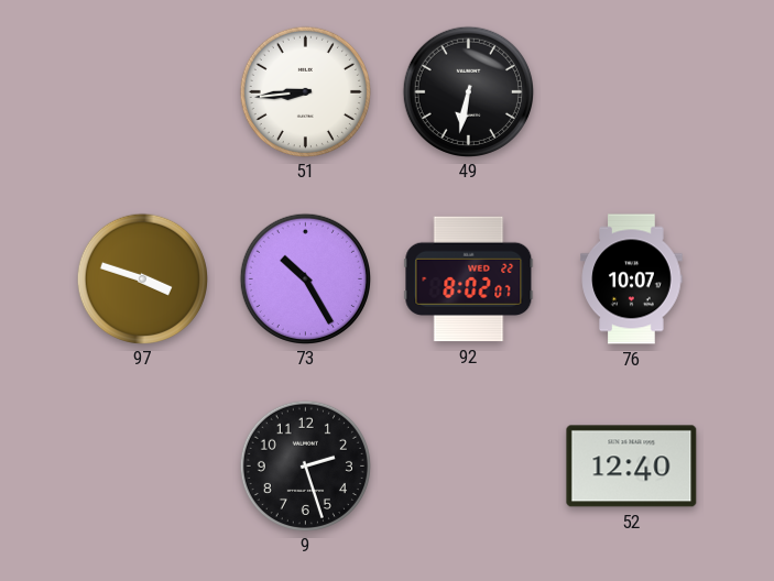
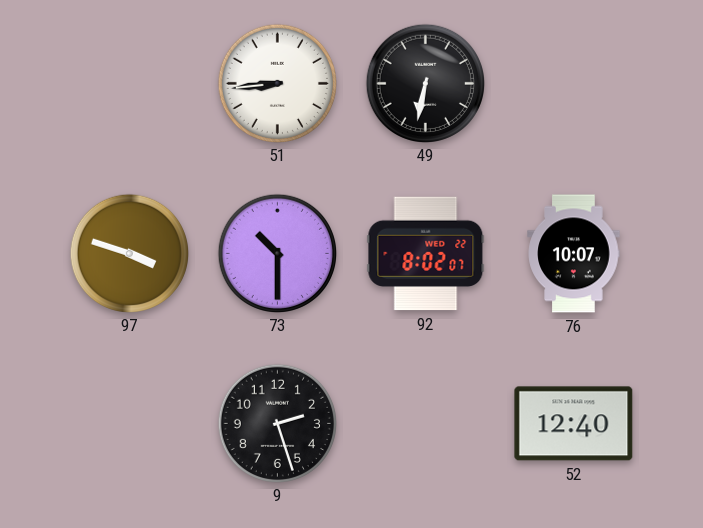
73: 10:25 -> 10:30 (277, 253)
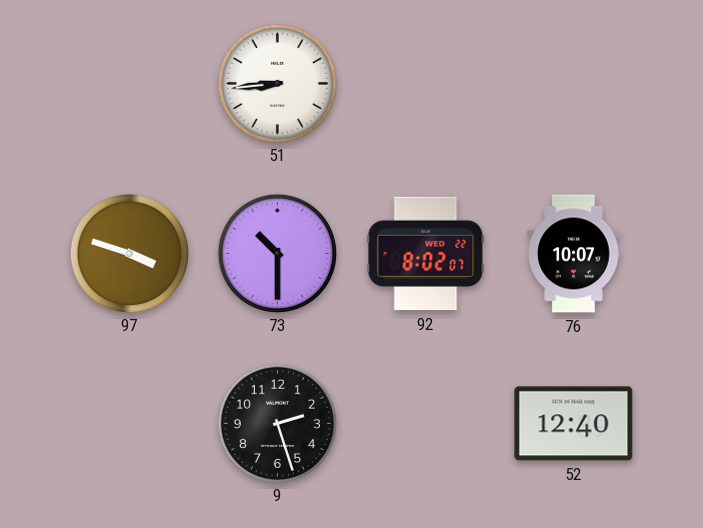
49: 6:32 -> none (425, 83)
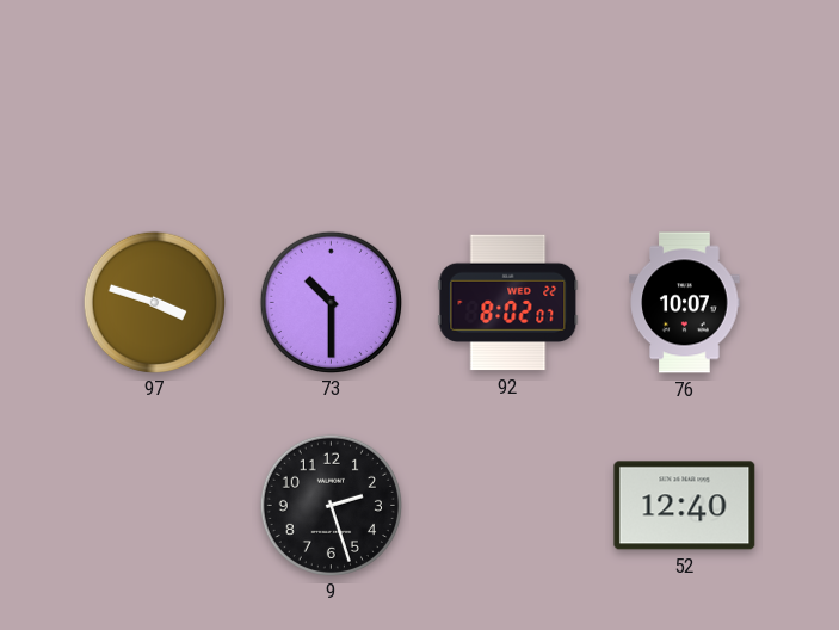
51: 8:44 -> none (277, 83)
